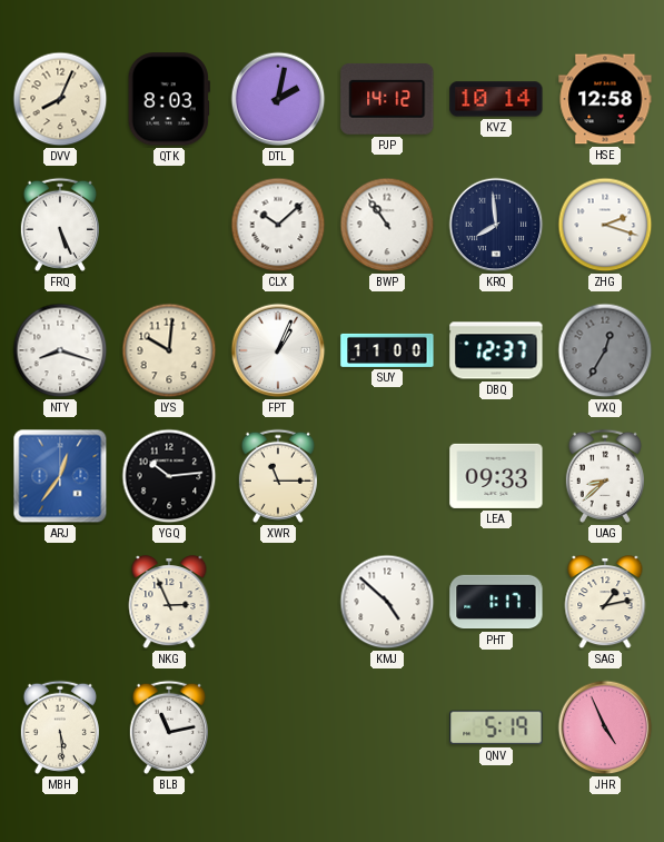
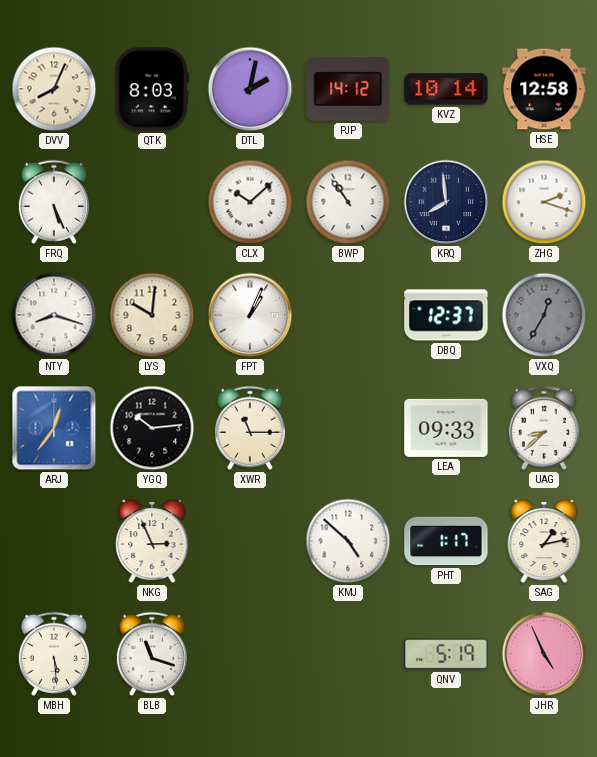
SUY: 11:00 -> none (387, 350)
BLB: 11:13 -> 11:18 (152, 654)
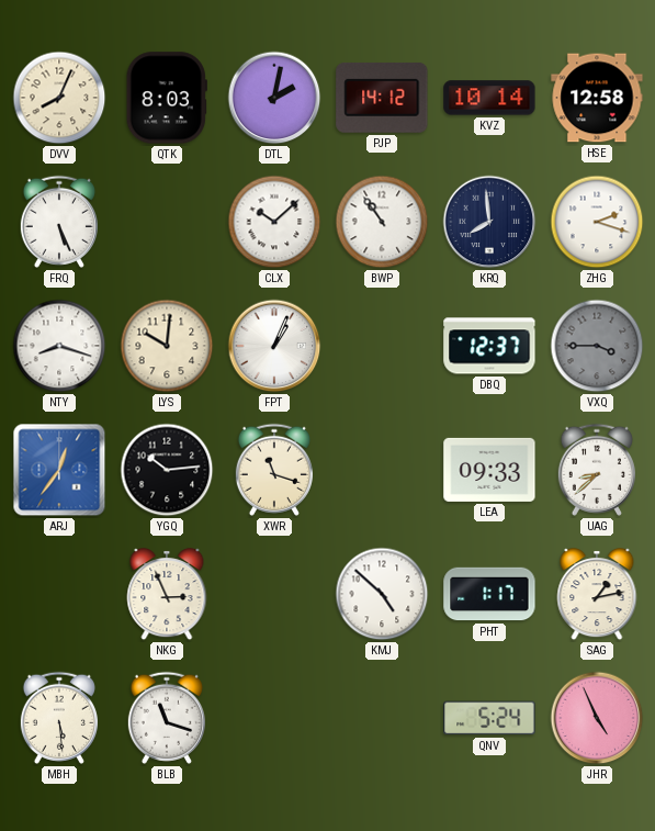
VXQ: 12:35 -> 3:45 (597, 346)
XWR: 11:15 -> 11:18 (274, 470)
QNV: 5:19 -> 5:24 (489, 718)
